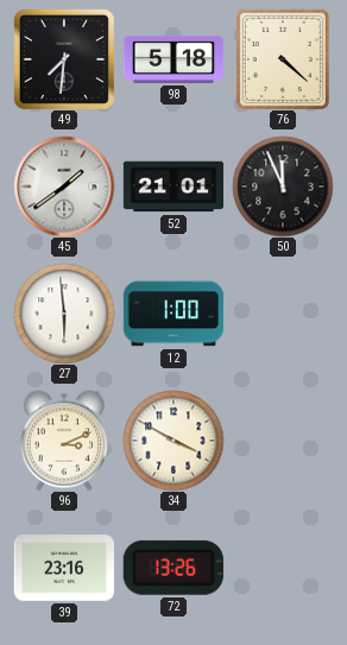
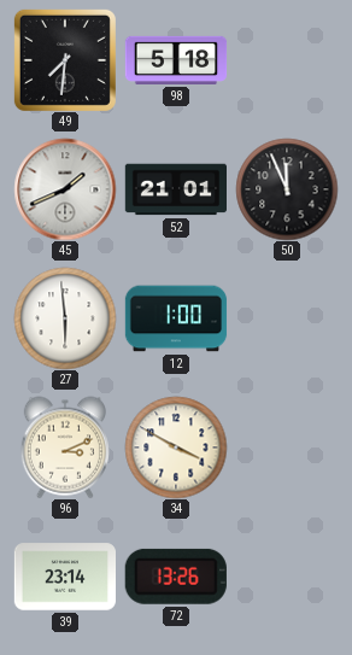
76: 4:22 -> none (283, 59)
45: 1:39 -> 1:41 (65, 189)
39: 23:16 -> 23:14 (64, 577)
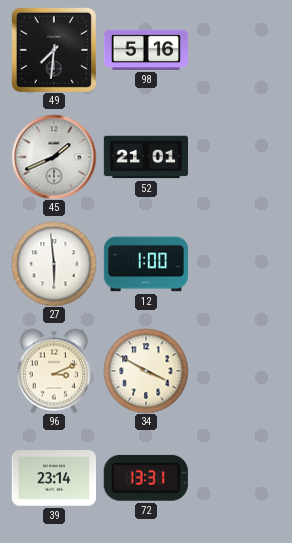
98: 5:18 -> 5:16 (146, 50)
50: 11:56 -> none (287, 189)
72: 13:26 -> 13:31 (146, 478)
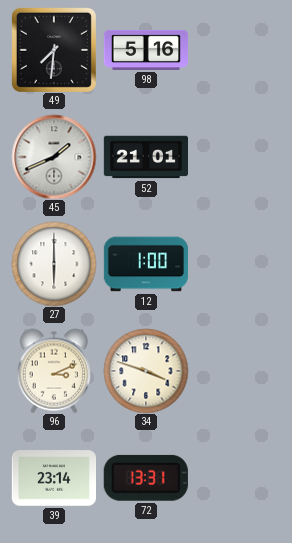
27: 5:59 -> 6:00 (54, 264)
34: 3:50 -> 3:48 (146, 371)
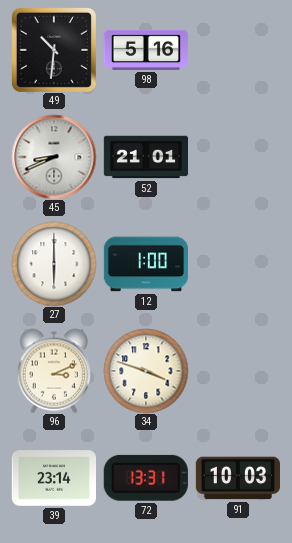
49: 7:31 -> 10:31 (54, 50)
45: 1:41 -> 8:41 (54, 157)
91: none -> 10:03 (237, 478)
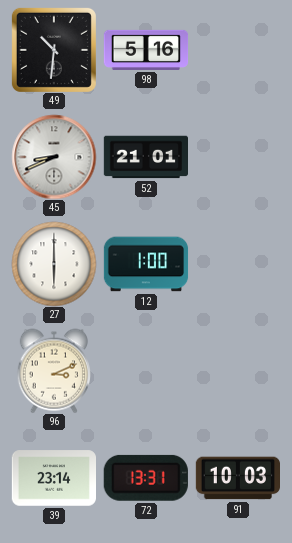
34: 3:48 -> none (146, 371)
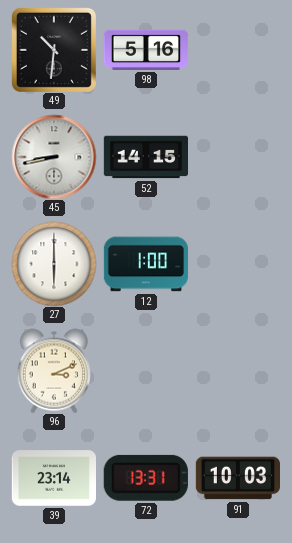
45: 8:41 -> 8:43 (54, 157)
52: 21:01 -> 14:15 (145, 157)
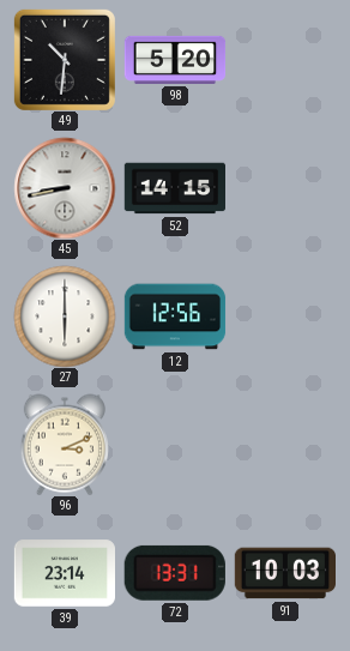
98: 5:16 -> 5:20 (175, 60)
12: 1:00 -> 12:56 (175, 317)
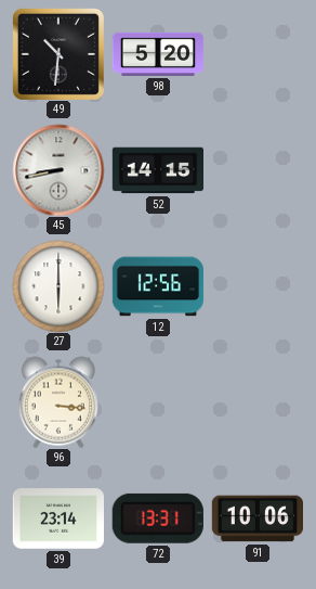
96: 3:11 -> 3:16 (58, 402)
91: 10:03 -> 10:06 (256, 518)
